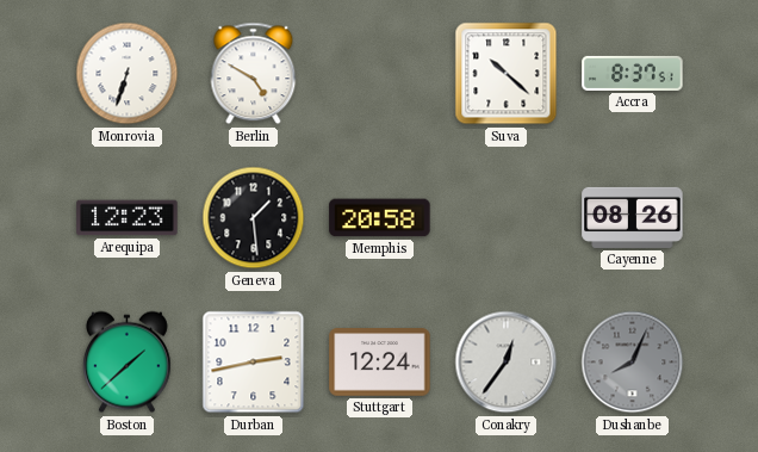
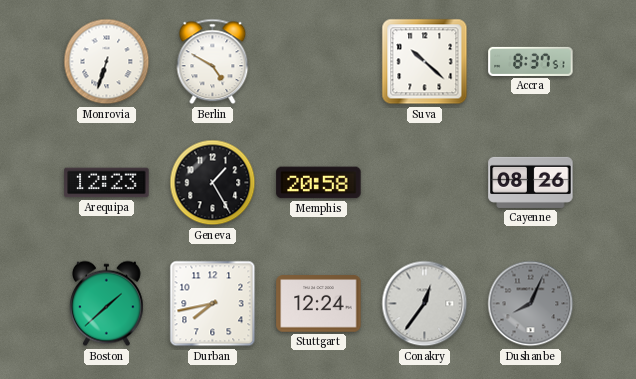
Geneva: 1:29 -> 1:25 (213, 183)
Durban: 2:43 -> 7:43 (213, 304)
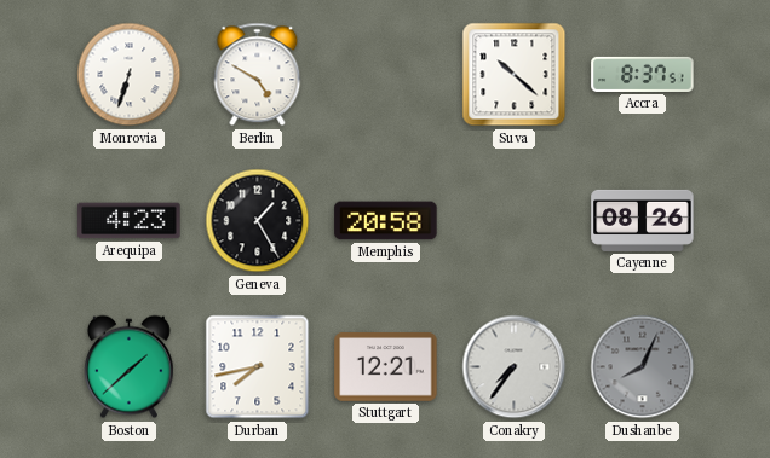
Arequipa: 12:23 -> 4:23 (130, 221)
Stuttgart: 12:24 -> 12:21 (386, 367)
Conakry: 12:36 -> 7:36 (515, 367)
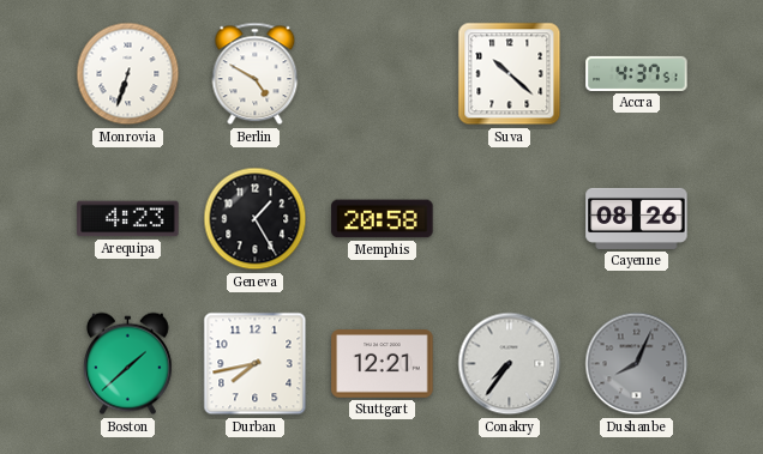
Accra: 8:37 -> 4:37 (637, 73)
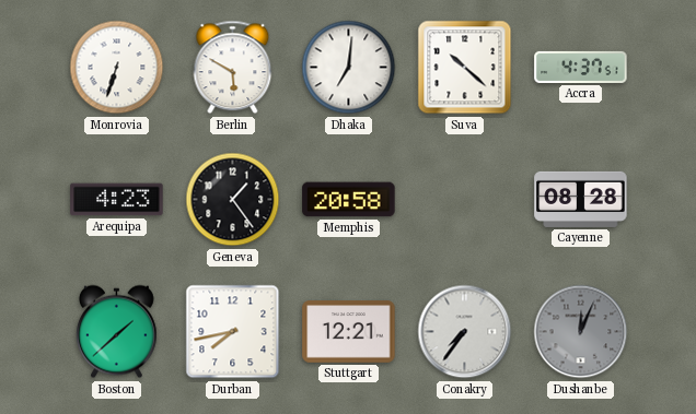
Berlin: 4:50 -> 5:50 (233, 68)
Dhaka: none -> 7:01 (349, 68)
Geneva: 1:25 -> 1:24 (233, 200)
Cayenne: 08:26 -> 08:28 (581, 199)
Dushanbe: 8:04 -> 12:04 (581, 332)
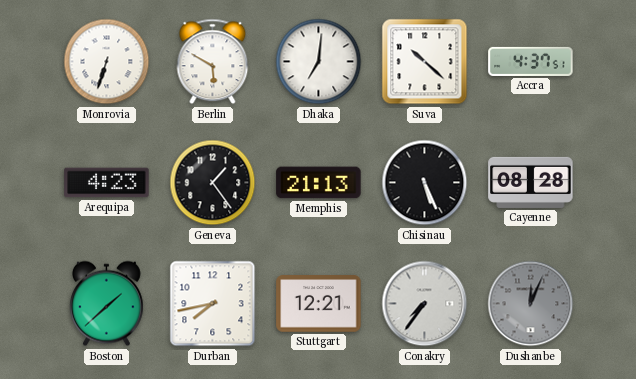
Memphis: 20:58 -> 21:13 (319, 183)
Chisinau: none -> 5:26 (425, 183)
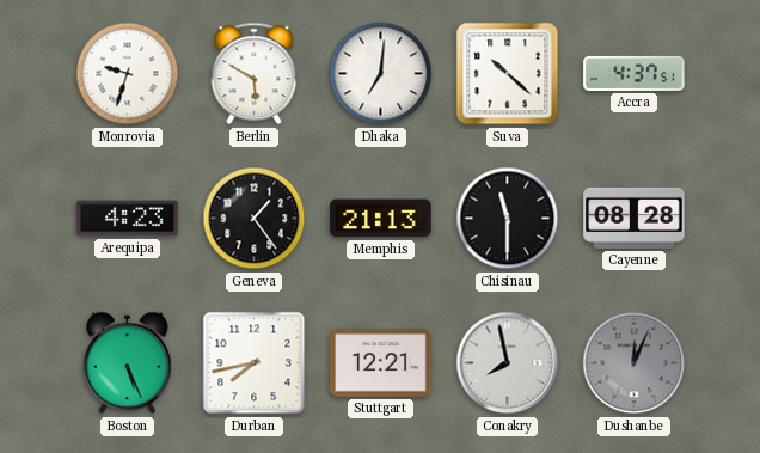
Monrovia: 6:33 -> 9:33 (128, 74)
Chisinau: 5:26 -> 11:30 (508, 219)
Boston: 1:38 -> 5:26 (128, 363)
Conakry: 7:36 -> 7:58 (508, 363)
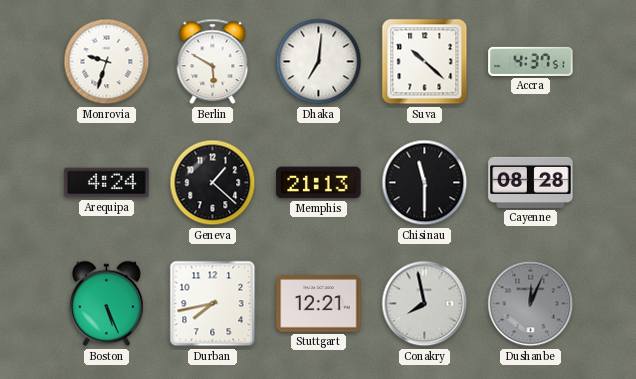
Arequipa: 4:23 -> 4:24 (107, 183)
Geneva: 1:24 -> 1:22 (213, 183)
